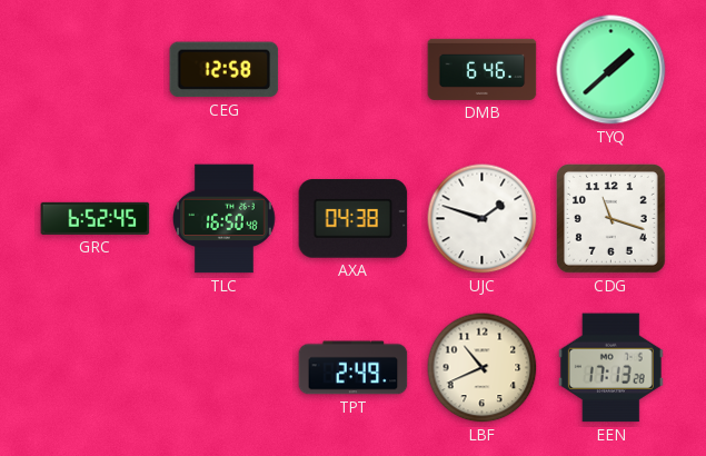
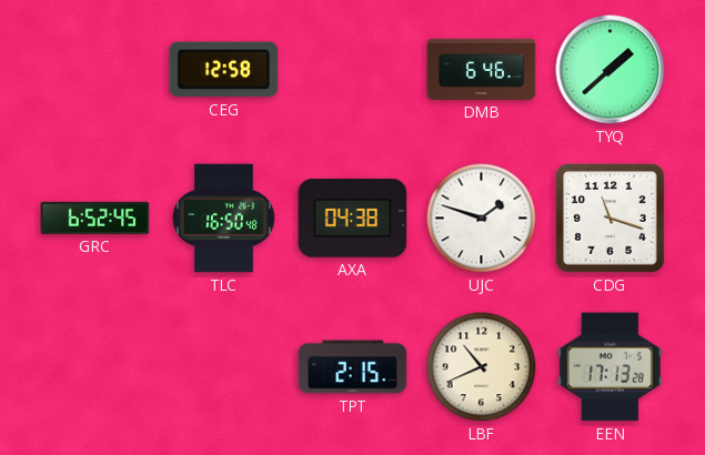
TPT: 2:49 -> 2:15 (353, 367)
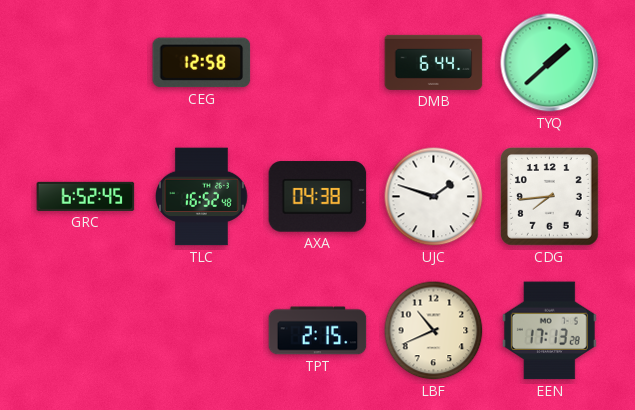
DMB: 6:46 -> 6:44 (434, 62)
TLC: 16:50 -> 16:52 (202, 197)
CDG: 11:18 -> 7:44 (550, 197)
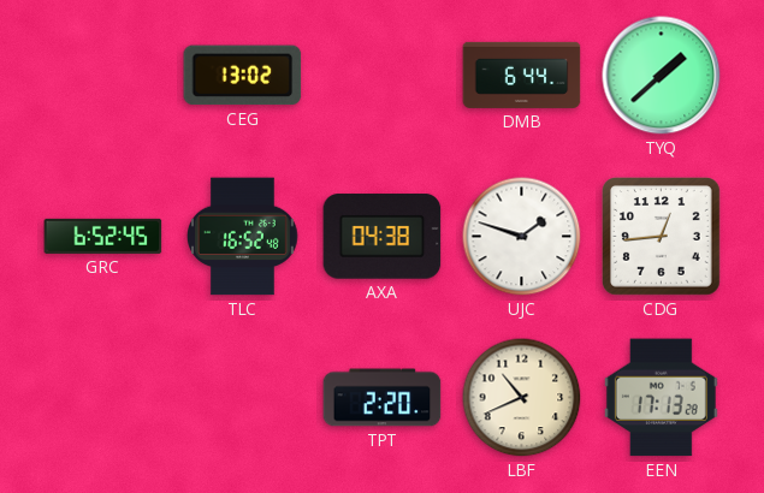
CEG: 12:58 -> 13:02 (243, 76)
CDG: 7:44 -> 12:44 (662, 237)
TPT: 2:15 -> 2:20 (383, 398)
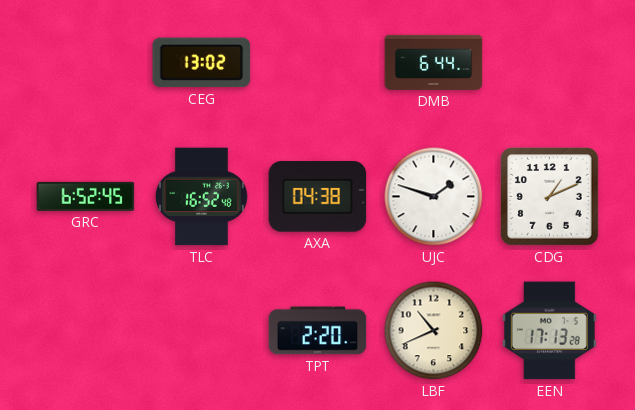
TYQ: 1:38 -> none (662, 76)
CDG: 12:44 -> 1:11 (550, 197)
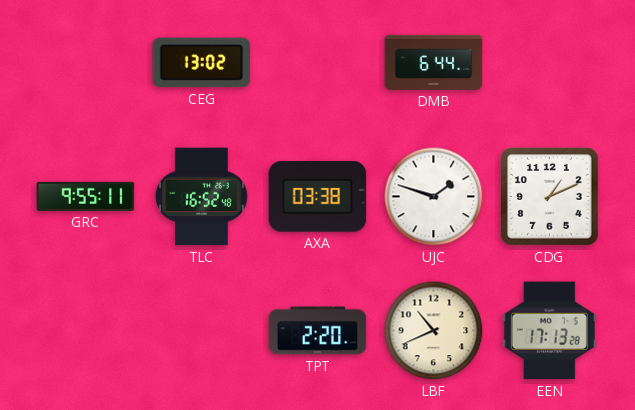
GRC: 6:52 -> 9:55 (86, 196)
AXA: 04:38 -> 03:38 (318, 197)
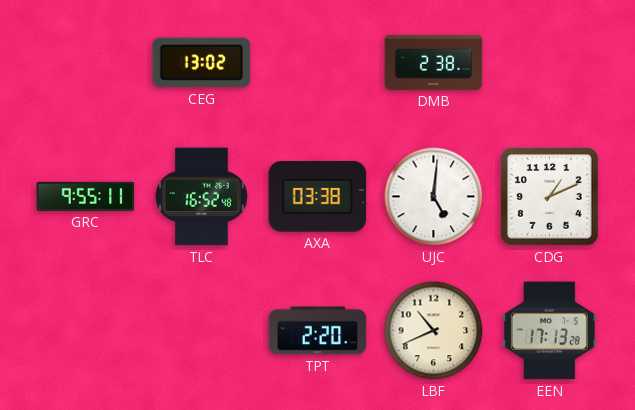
DMB: 6:44 -> 2:38 (434, 62)
UJC: 1:48 -> 5:01 (434, 197)
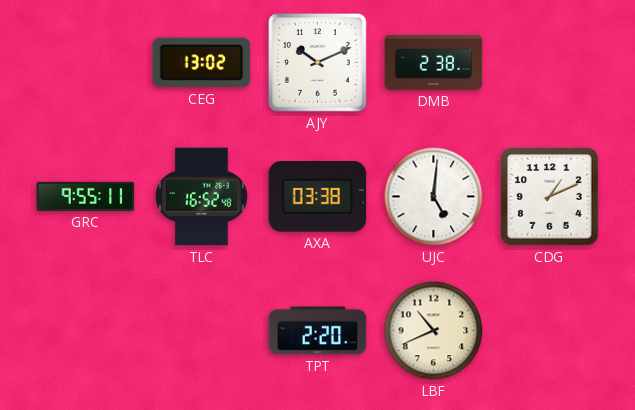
AJY: none -> 10:11 (318, 63)
EEN: 17:13 -> none (549, 331)
